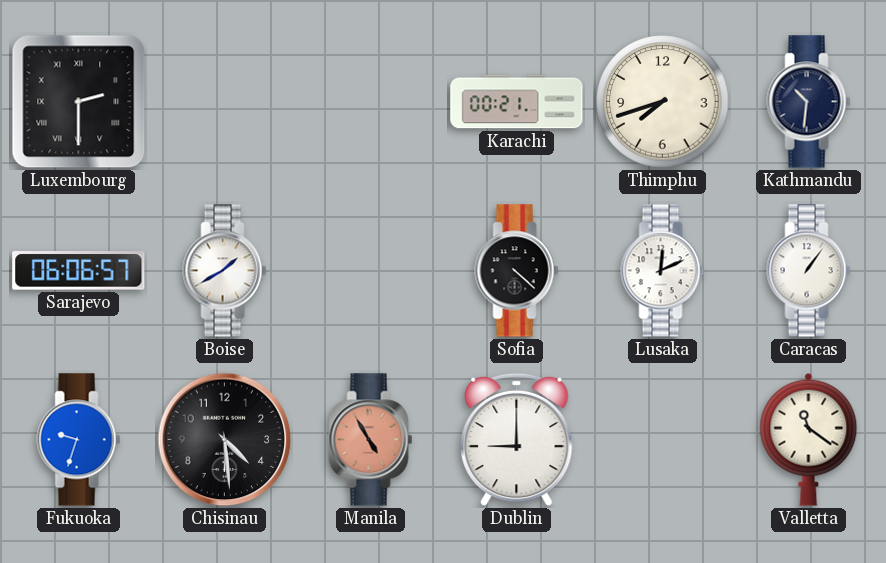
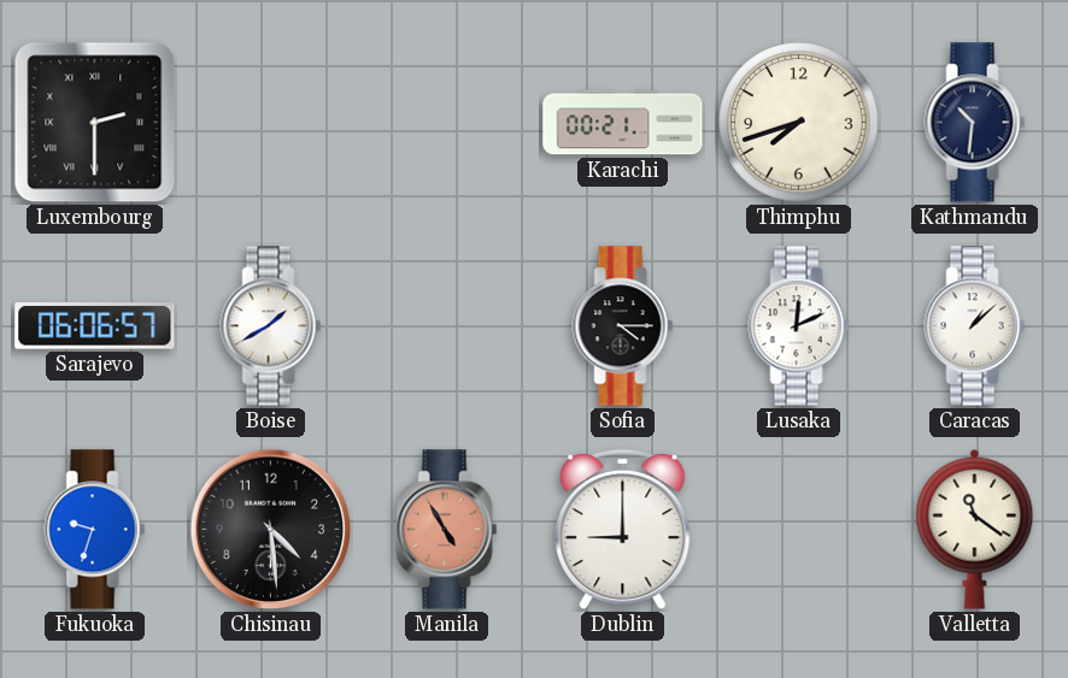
Sofia: 4:22 -> 4:15 (623, 326)
Caracas: 1:06 -> 1:08 (975, 326)
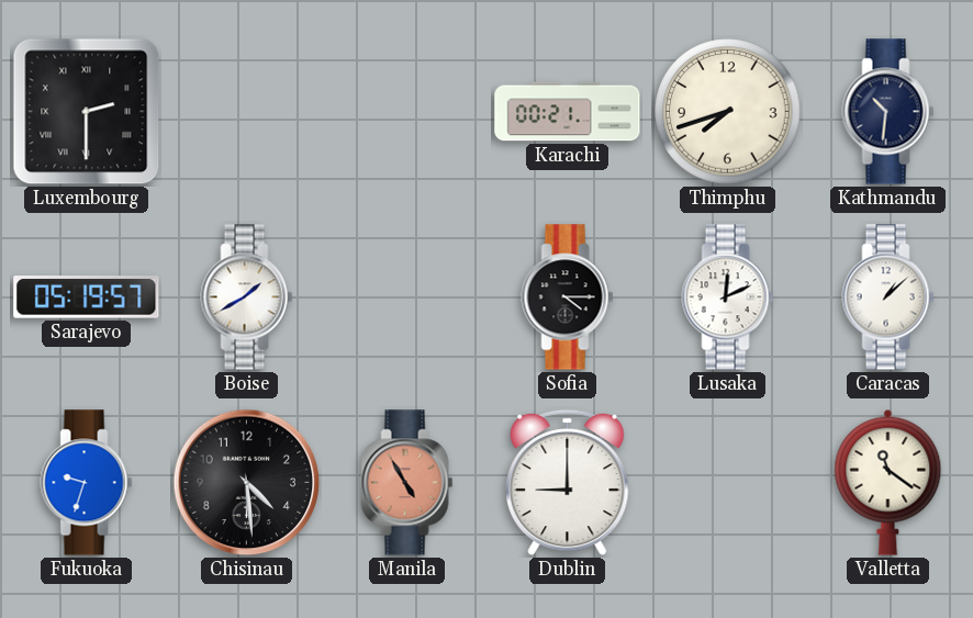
Sarajevo: 06:06 -> 05:19 (87, 297)
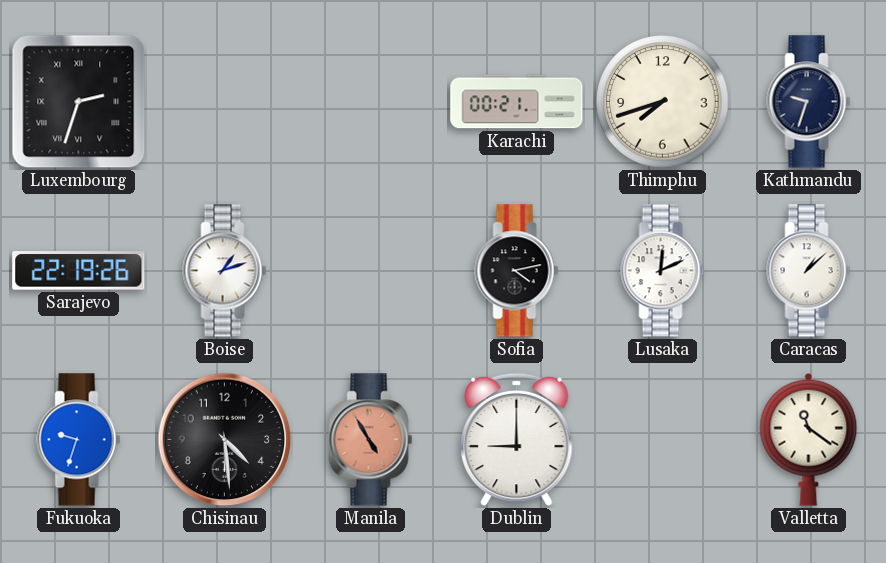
Luxembourg: 2:30 -> 2:33 (79, 102)
Kathmandu: 10:31 -> 9:33 (809, 102)
Sarajevo: 05:19 -> 22:19 (79, 271)
Boise: 1:40 -> 1:12 (225, 271)
Sofia: 4:15 -> 4:13 (517, 271)
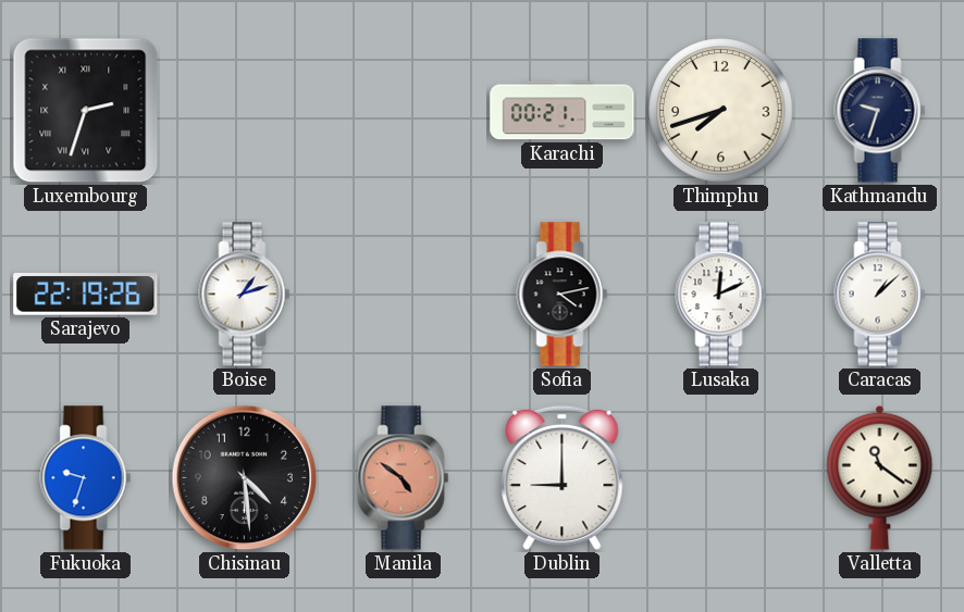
Manila: 4:55 -> 4:51 (404, 478)
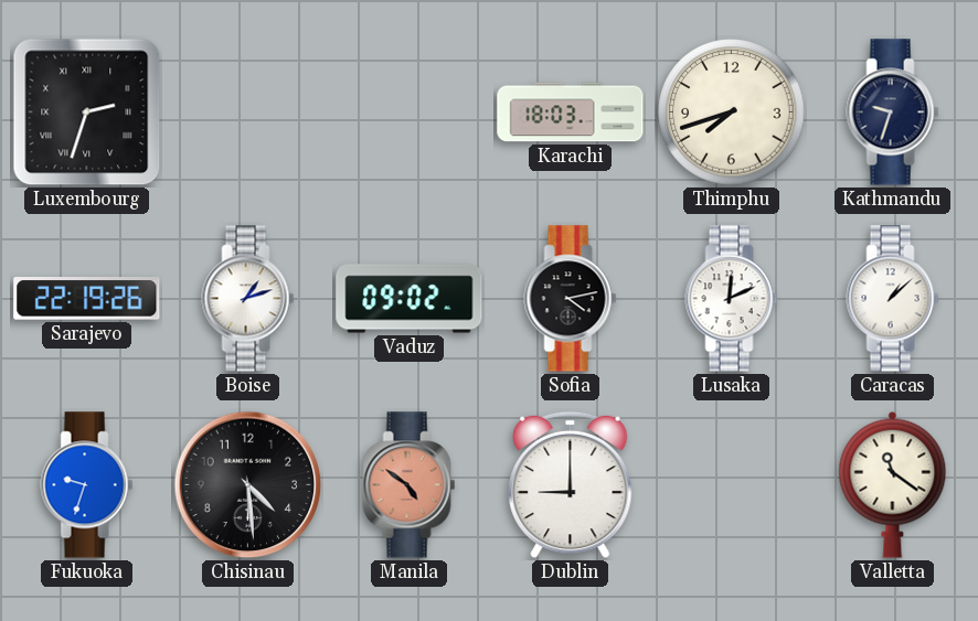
Karachi: 00:21 -> 18:03 (571, 113)
Vaduz: none -> 09:02 (410, 299)
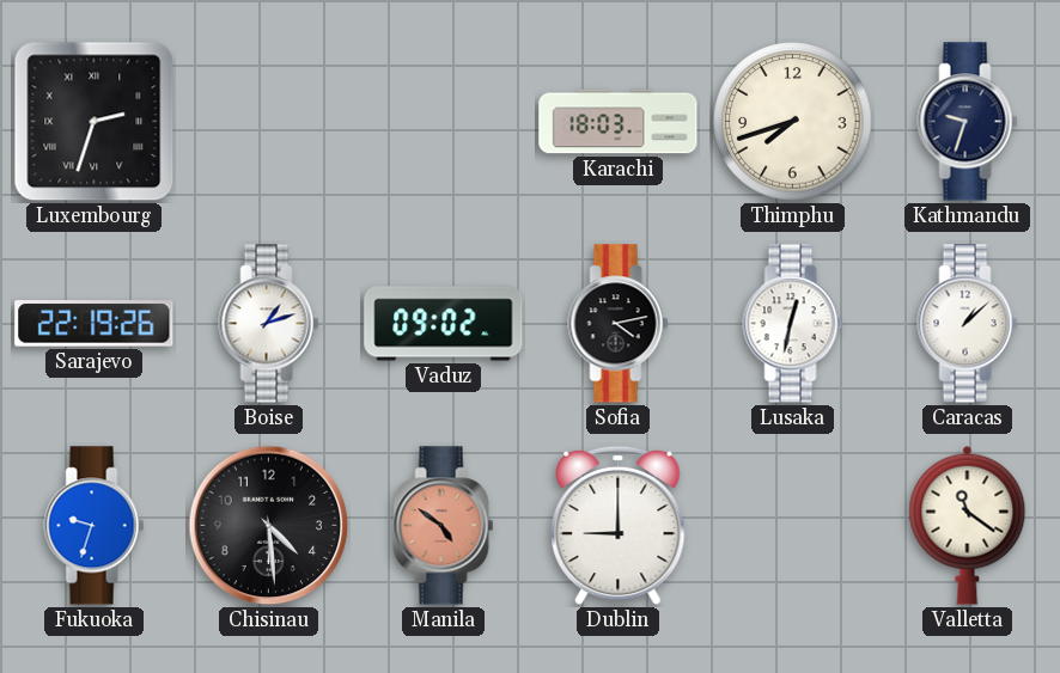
Lusaka: 12:11 -> 12:32 (793, 324)
